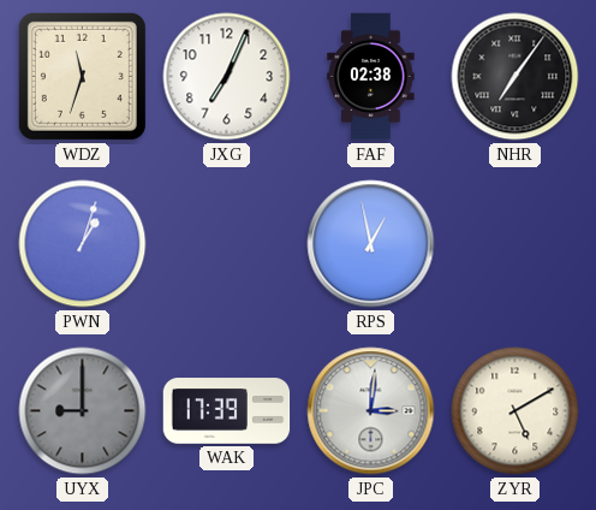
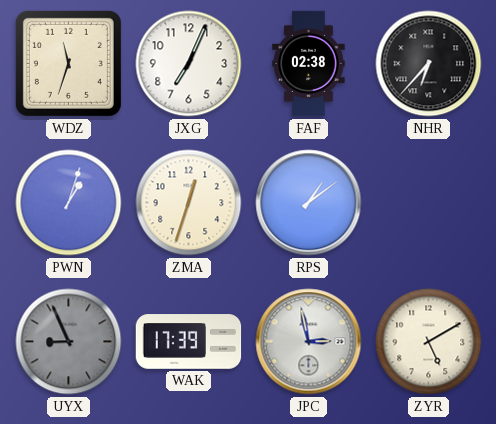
NHR: 7:06 -> 6:37 (429, 64)
ZMA: none -> 12:33 (189, 203)
RPS: 12:58 -> 1:09 (309, 203)
UYX: 9:00 -> 8:56 (69, 342)
JPC: 3:01 -> 2:58 (309, 342)
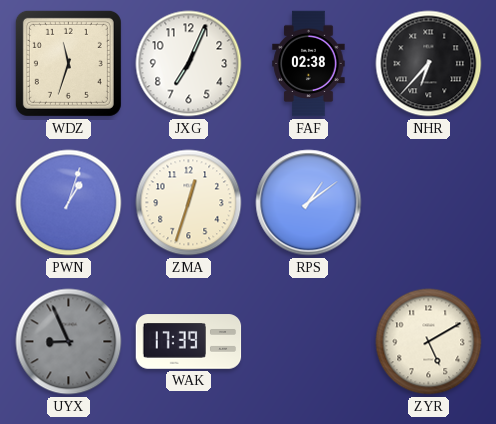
JPC: 2:58 -> none (309, 342)
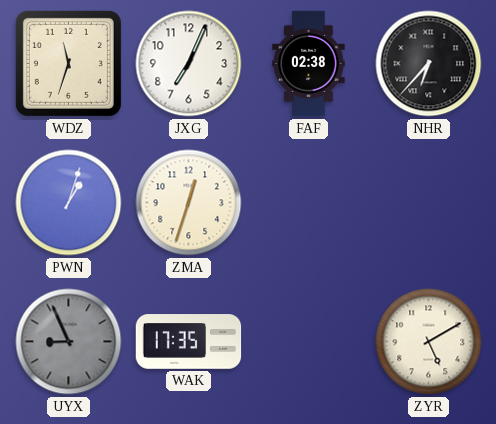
RPS: 1:09 -> none (309, 203)
WAK: 17:39 -> 17:35 (189, 342)
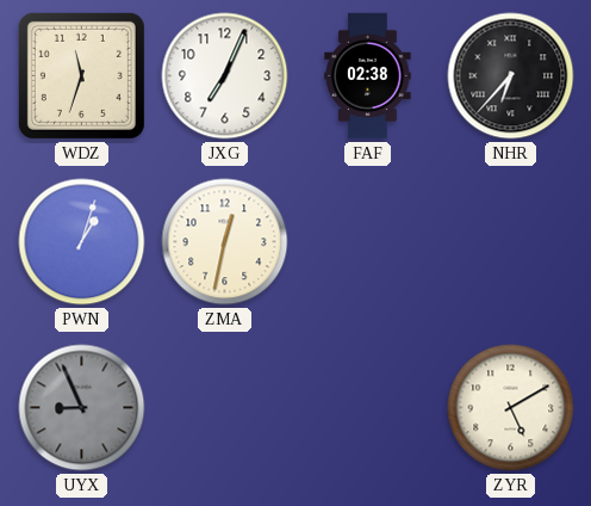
ZMA: 12:33 -> 12:32 (225, 242)
WAK: 17:35 -> none (189, 342)
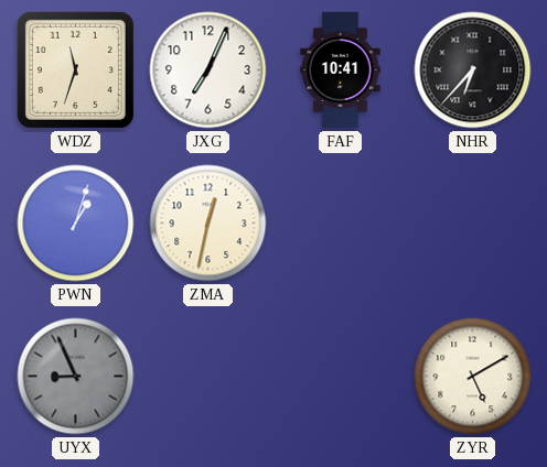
FAF: 02:38 -> 10:41 (341, 70)
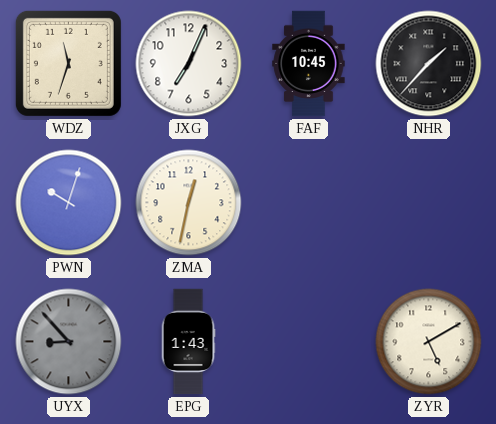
FAF: 10:41 -> 10:45 (309, 64)
NHR: 6:37 -> 1:37 (429, 64)
PWN: 1:03 -> 10:03 (69, 203)
UYX: 8:56 -> 8:53 (69, 342)
EPG: none -> 1:43 (188, 342)
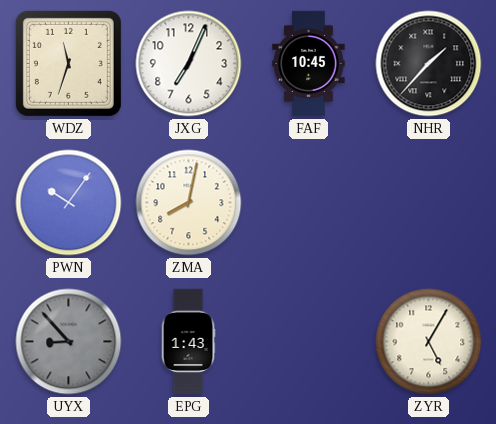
PWN: 10:03 -> 10:06 (69, 203)
ZMA: 12:32 -> 8:02 (189, 203)
ZYR: 5:10 -> 5:05 (429, 342)
